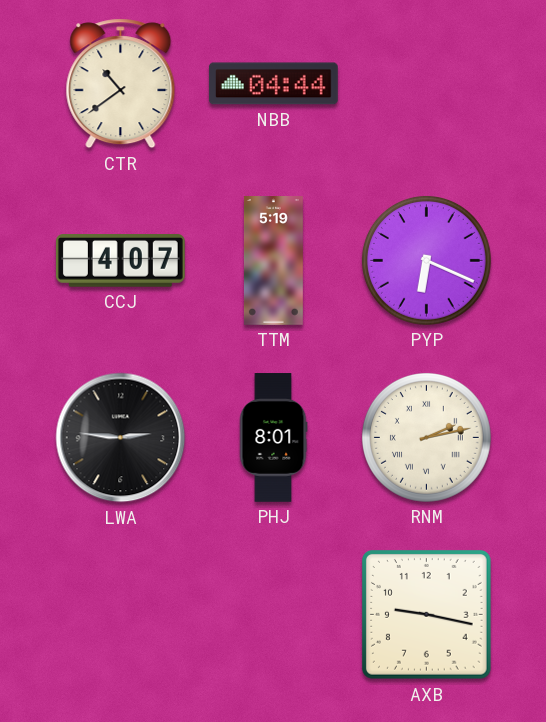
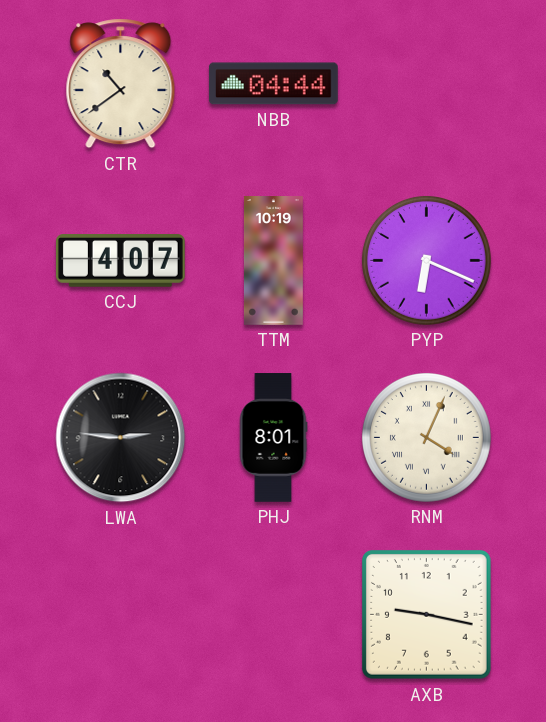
TTM: 5:19 -> 10:19 (273, 261)
RNM: 2:13 -> 4:04 (426, 437)
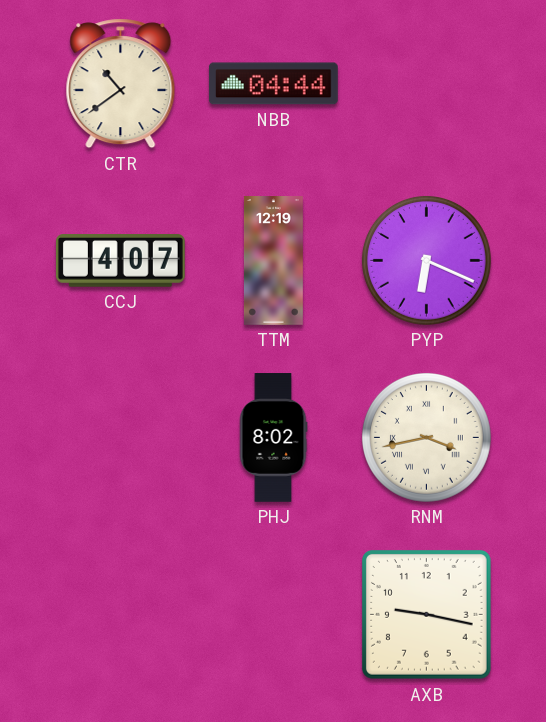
TTM: 10:19 -> 12:19 (273, 261)
LWA: 2:46 -> none (121, 438)
PHJ: 8:01 -> 8:02 (273, 438)
RNM: 4:04 -> 3:43 (426, 437)
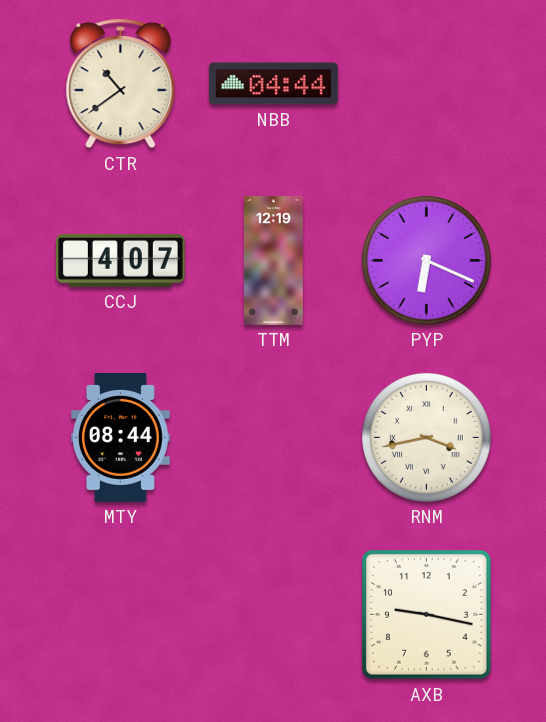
MTY: none -> 08:44 (121, 438)
PHJ: 8:02 -> none (273, 438)
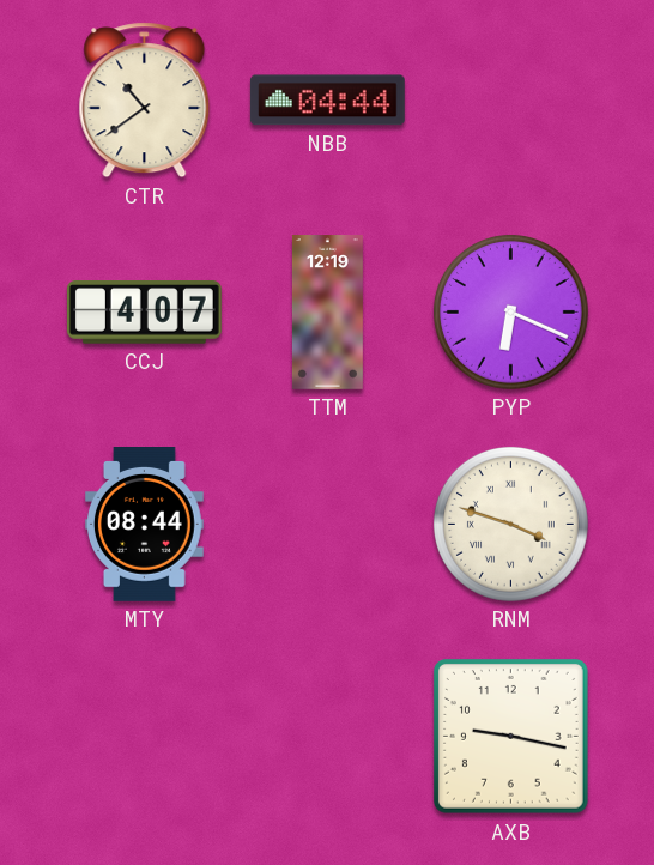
RNM: 3:43 -> 3:48 (510, 524)
